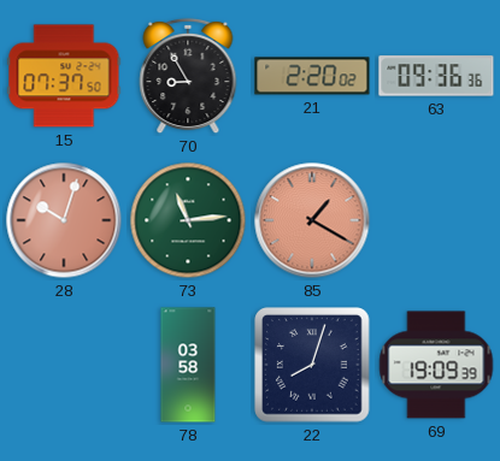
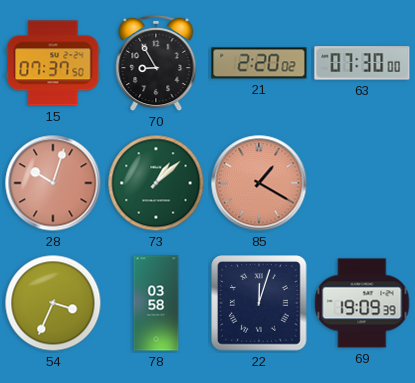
63: 09:36 -> 07:30 (362, 63)
73: 11:14 -> 1:08 (156, 183)
54: none -> 3:34 (53, 303)
22: 8:03 -> 12:03 (259, 303)
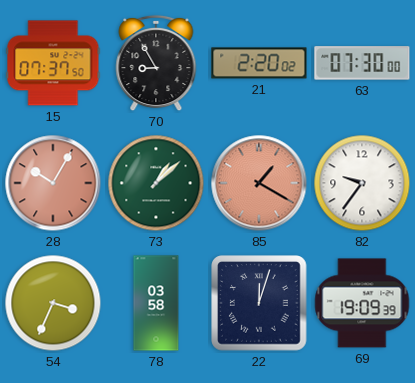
28: 10:03 -> 10:05 (53, 183)
82: none -> 9:36 (362, 183)
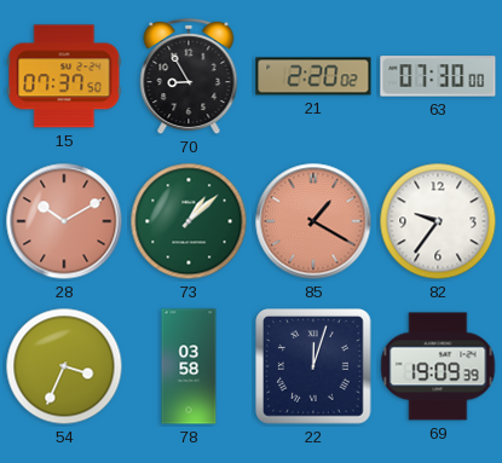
28: 10:05 -> 10:10 (64, 221)
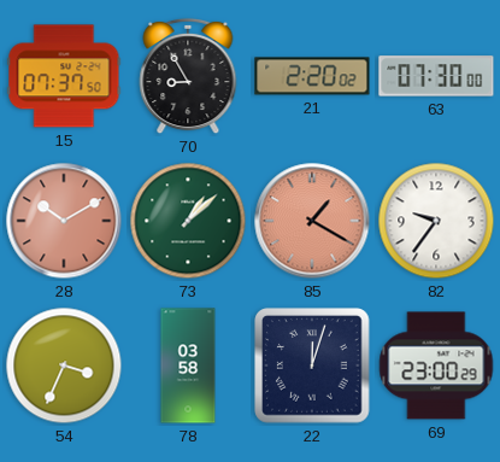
69: 19:09 -> 23:00 (436, 365)
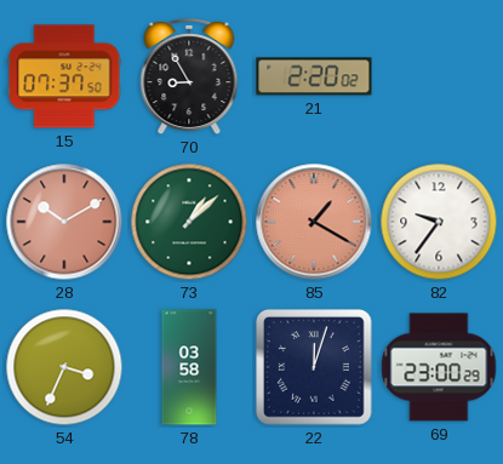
63: 07:30 -> none (436, 76)
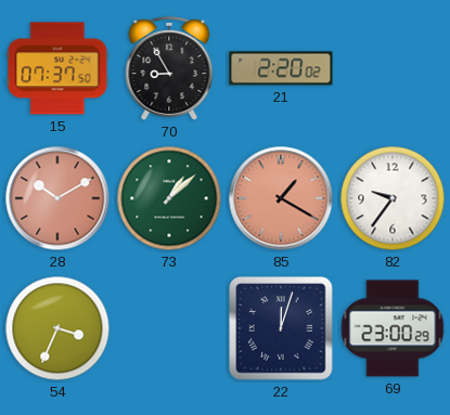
78: 03:58 -> none (189, 367)
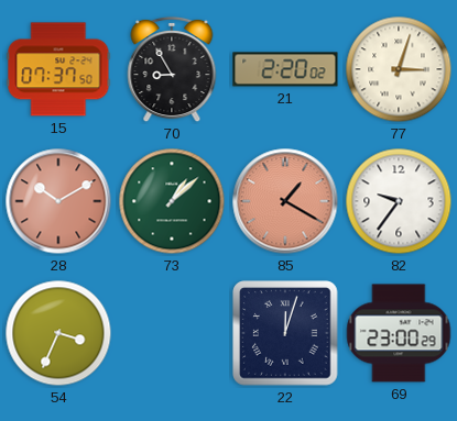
77: none -> 3:03 (399, 69)
